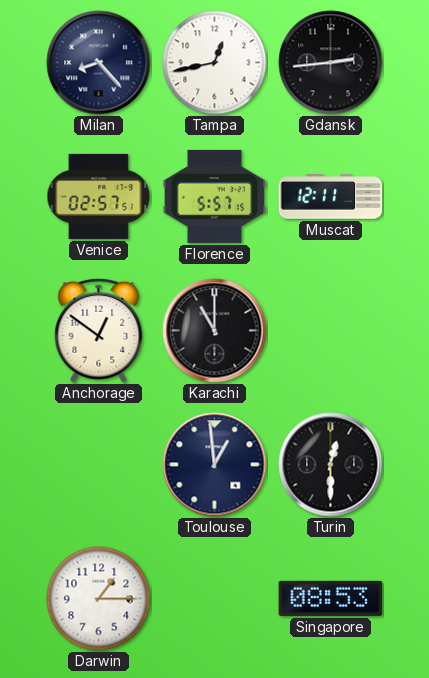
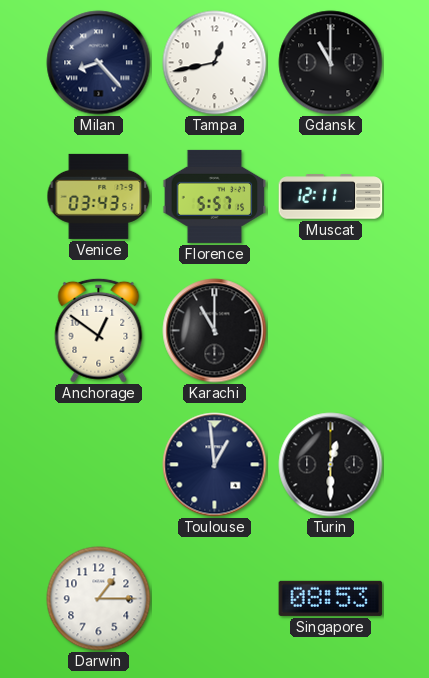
Gdansk: 2:44 -> 11:00 (331, 63)
Venice: 02:57 -> 03:43 (99, 196)
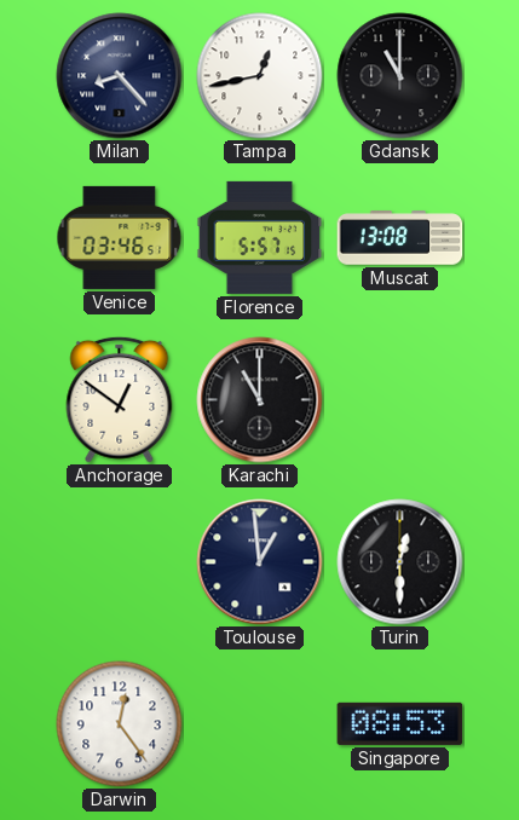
Venice: 03:43 -> 03:46 (120, 237)
Muscat: 12:11 -> 13:08 (400, 238)
Darwin: 1:15 -> 12:24 (120, 724)
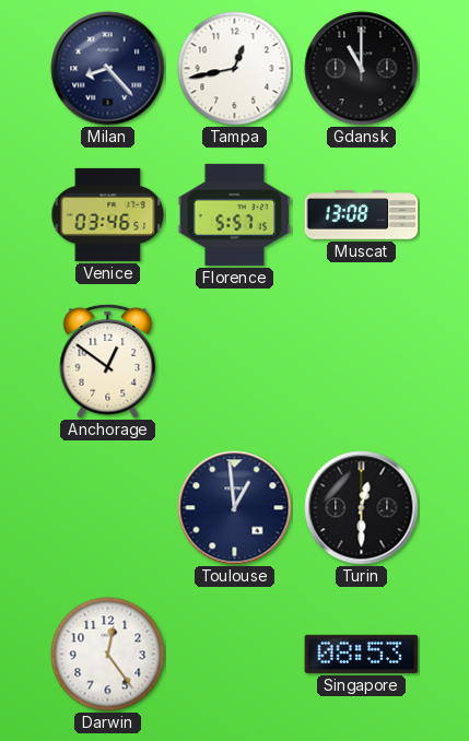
Karachi: 11:00 -> none (260, 400)
